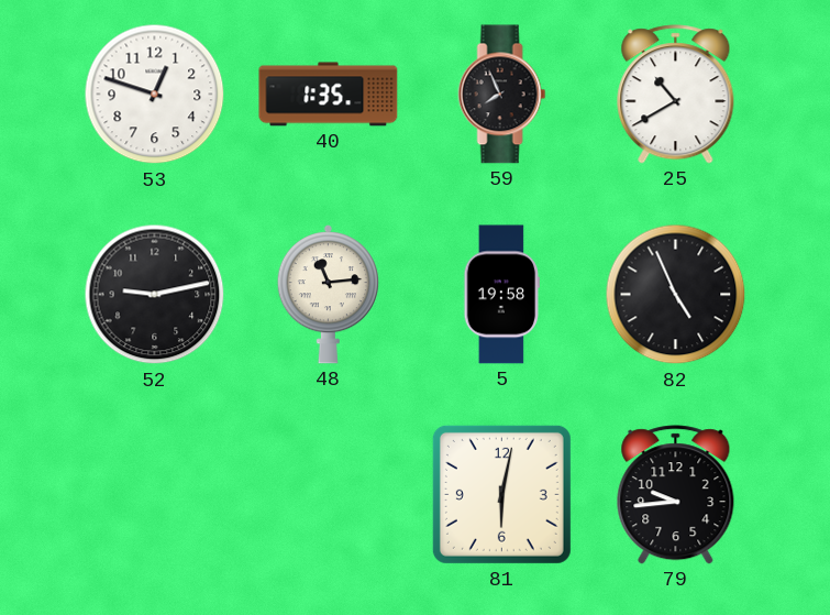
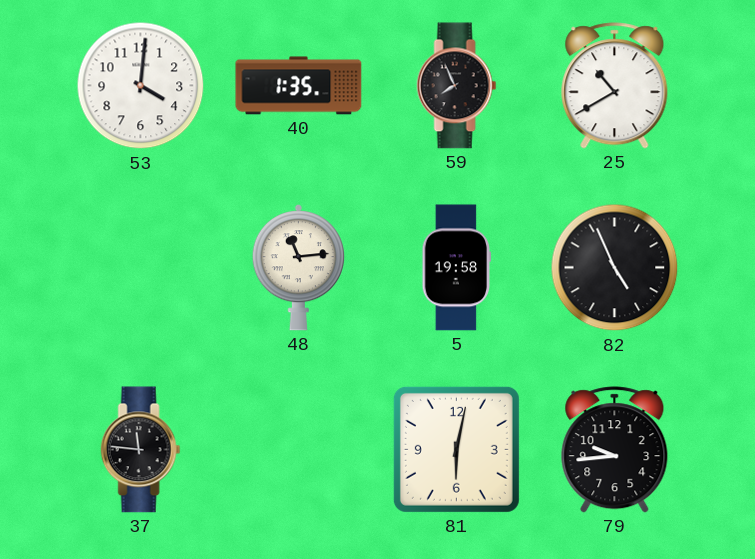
53: 12:48 -> 4:01 (141, 86)
52: 9:13 -> none (155, 295)
37: none -> 11:46 (141, 450)
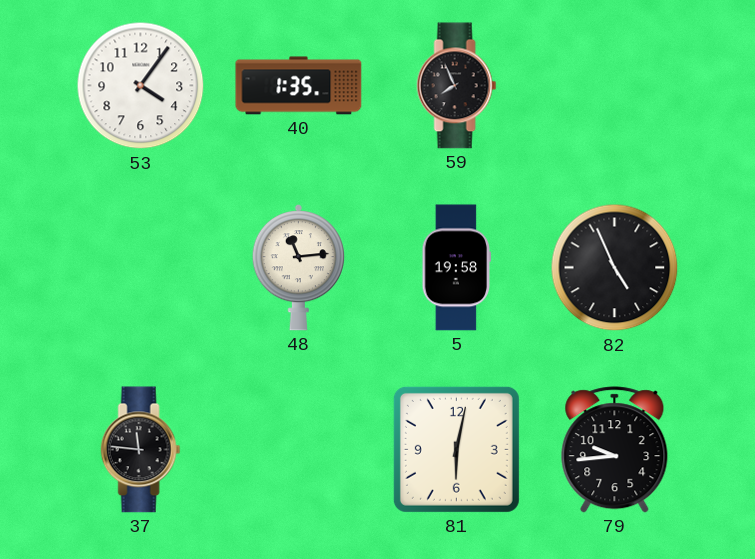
53: 4:01 -> 4:06 (141, 86)
25: 10:40 -> none (615, 86)
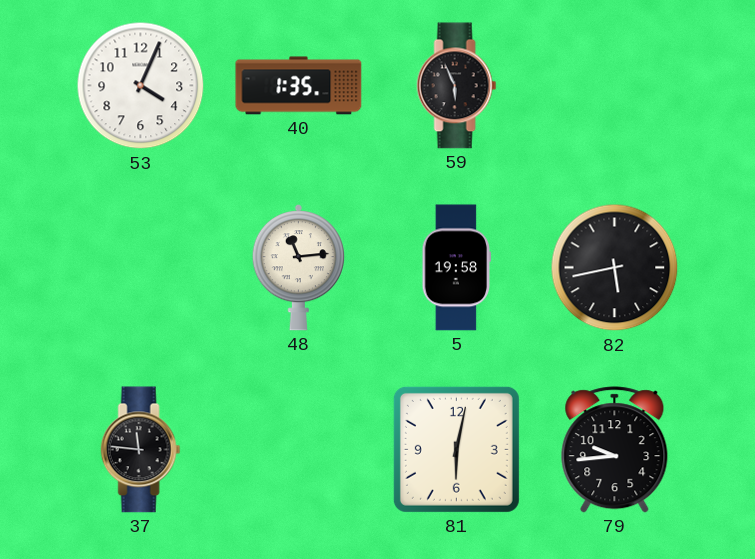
53: 4:06 -> 4:04 (141, 86)
59: 7:56 -> 5:56 (457, 86)
82: 4:56 -> 5:43 (615, 268)
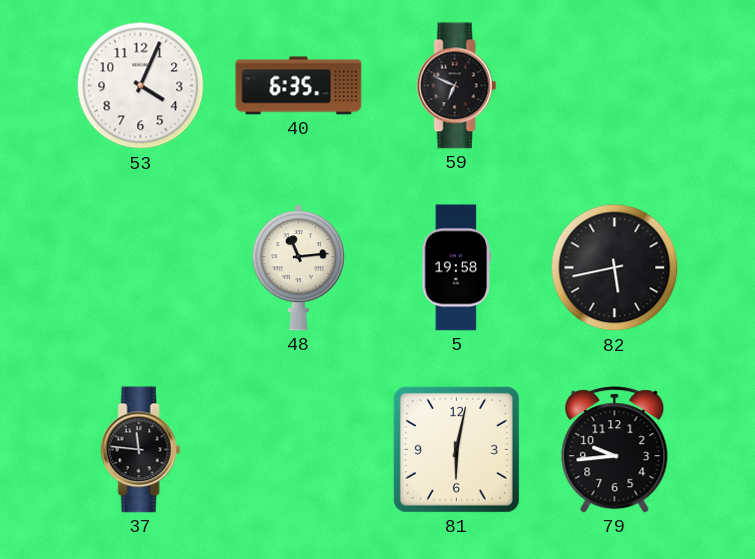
40: 1:35 -> 6:35 (299, 86)
59: 5:56 -> 6:49 (457, 86)
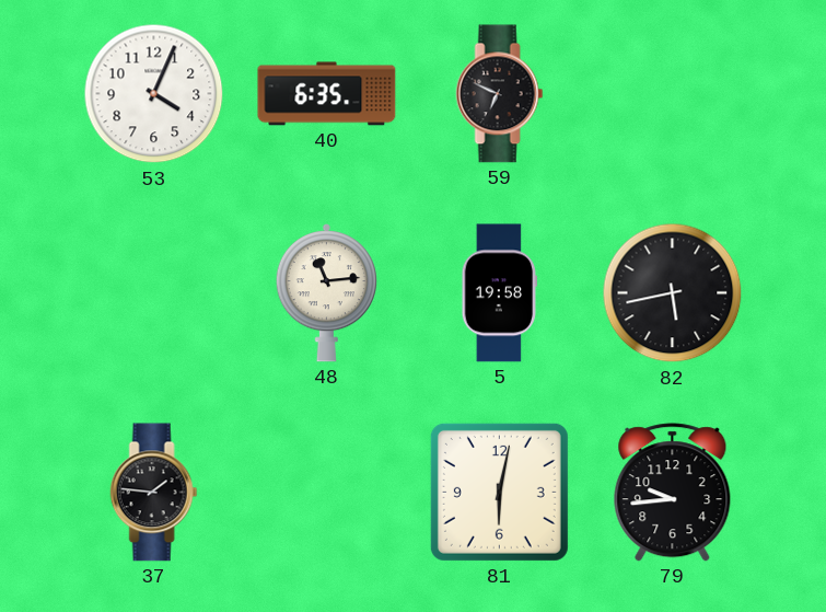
37: 11:46 -> 1:46 (154, 493)
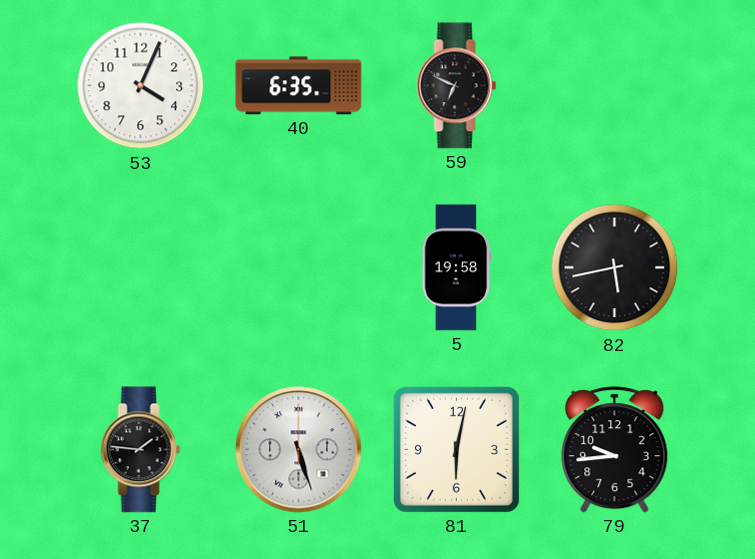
48: 11:14 -> none (326, 293)
51: none -> 5:27 (299, 450)
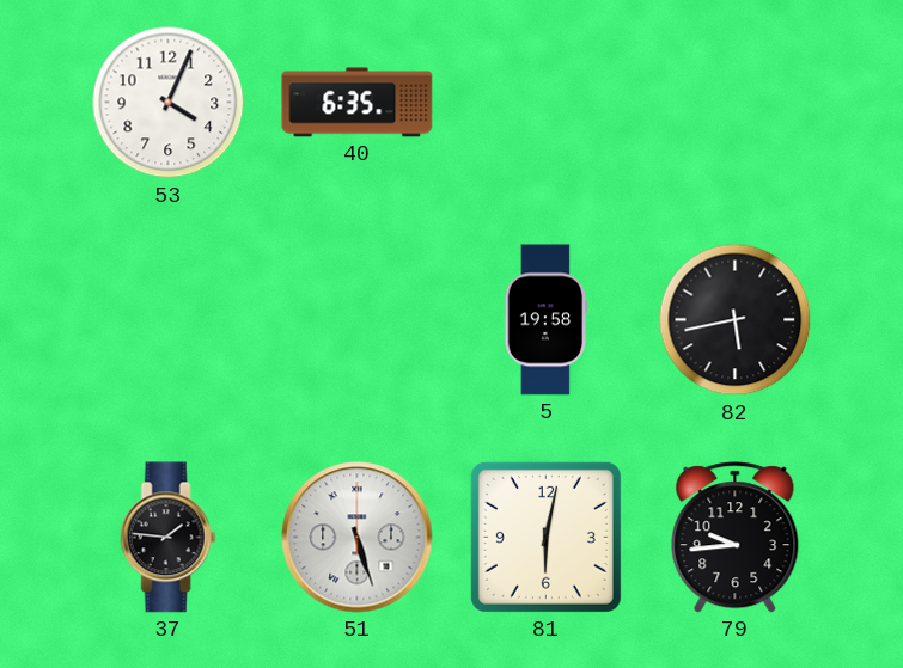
59: 6:49 -> none (457, 86)
